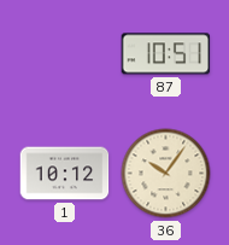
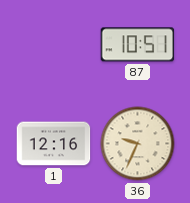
1: 10:12 -> 12:16 (54, 144)
36: 10:06 -> 9:34 (138, 144)
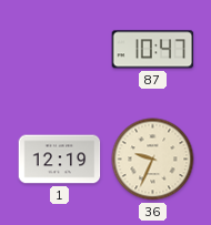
87: 10:51 -> 10:47 (153, 50)
1: 12:16 -> 12:19 (60, 160)
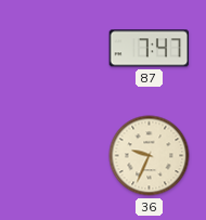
87: 10:47 -> 7:47 (150, 49)
1: 12:19 -> none (60, 160)
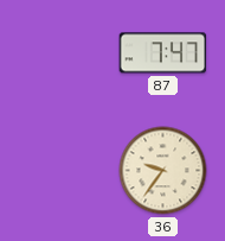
36: 9:34 -> 9:36 (163, 171)
